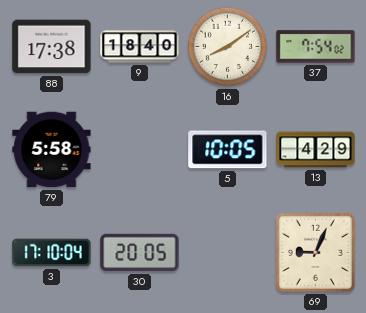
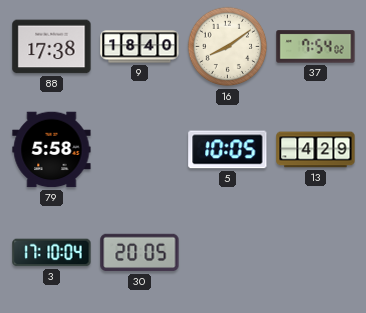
69: 9:04 -> none (315, 252)
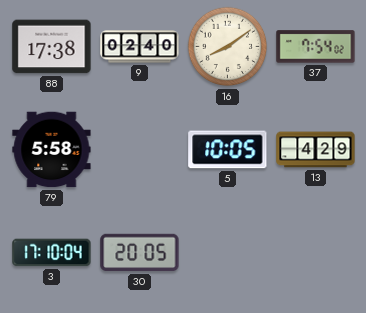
9: 18:40 -> 02:40 (140, 47)
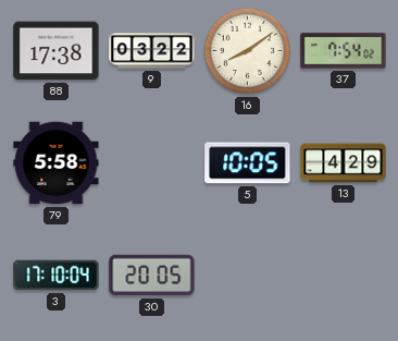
9: 02:40 -> 03:22 (152, 51)
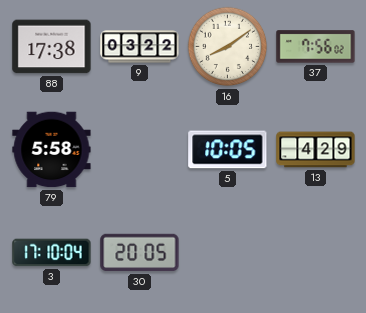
37: 7:54 -> 7:56 (316, 47)
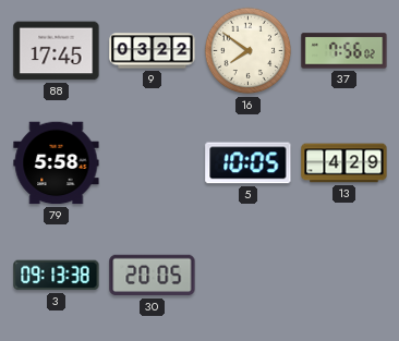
88: 17:38 -> 17:45 (57, 51)
16: 8:09 -> 7:51 (249, 51)
3: 17:10 -> 09:13 (57, 276)
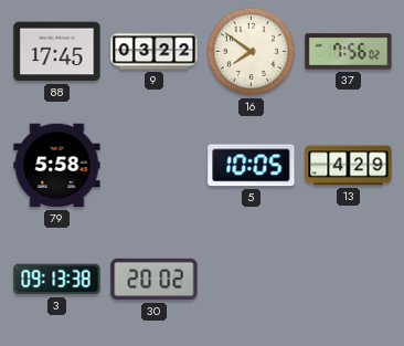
30: 20:05 -> 20:02 (155, 280)
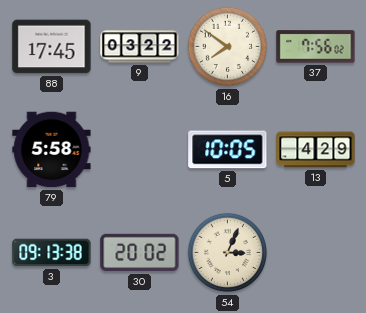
54: none -> 3:04 (228, 253)
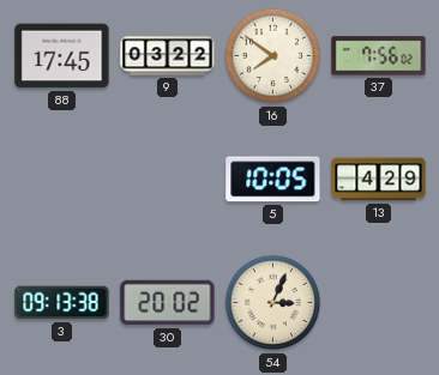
79: 5:58 -> none (52, 150)
